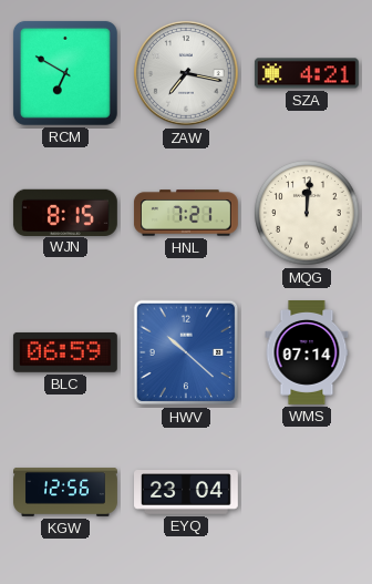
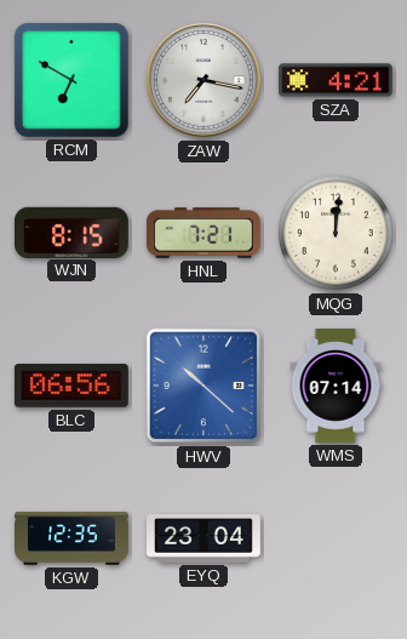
BLC: 06:59 -> 06:56 (71, 386)
KGW: 12:56 -> 12:35 (73, 540)
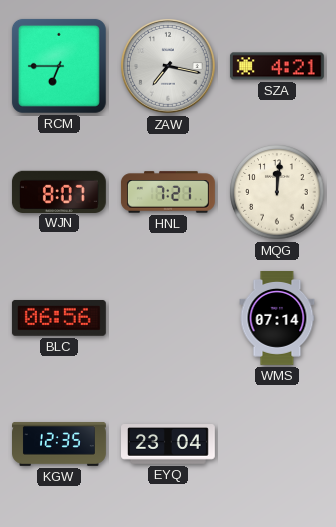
RCM: 6:50 -> 6:45 (59, 66)
WJN: 8:15 -> 8:07 (59, 191)
HWV: 10:22 -> none (203, 386)
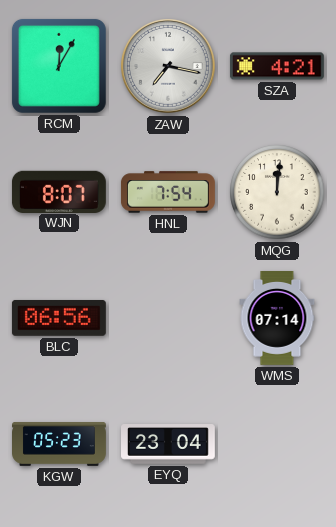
RCM: 6:45 -> 12:05 (59, 66)
HNL: 7:21 -> 7:54 (168, 192)
KGW: 12:35 -> 05:23 (60, 445)
